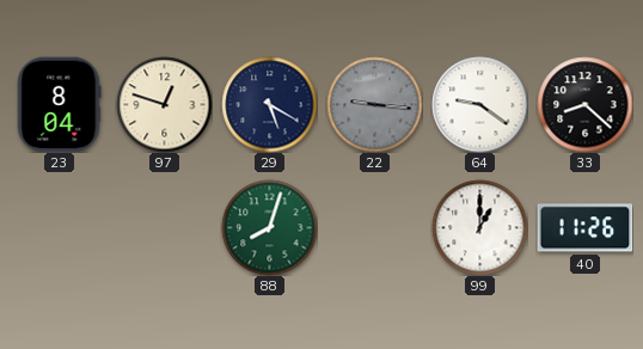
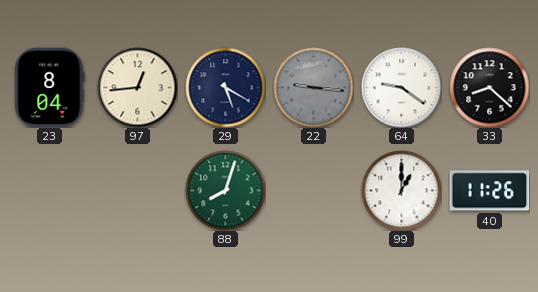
97: 12:48 -> 12:44 (137, 87)
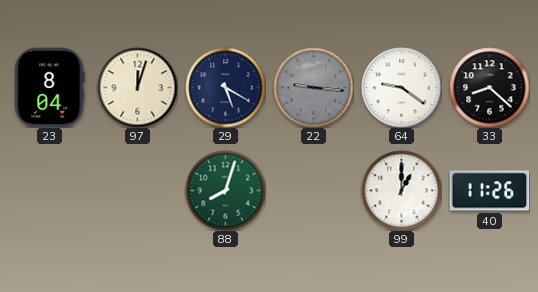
97: 12:44 -> 12:03 (137, 87)
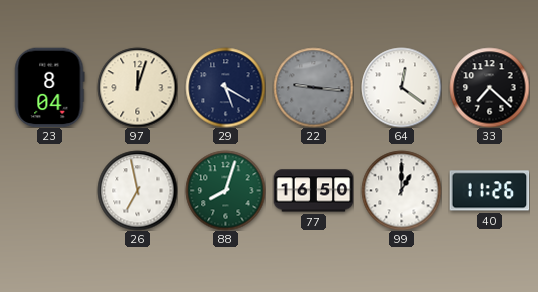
64: 9:21 -> 12:21 (401, 87)
33: 8:22 -> 7:22 (489, 87)
26: none -> 6:58 (137, 190)
77: none -> 16:50 (313, 191)
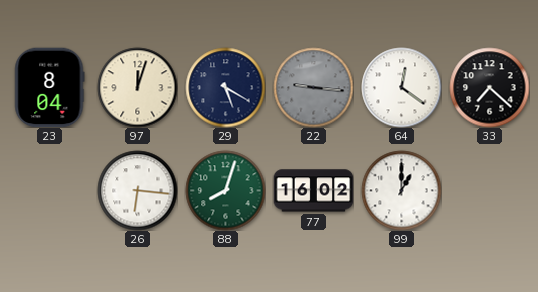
26: 6:58 -> 6:16 (137, 190)
77: 16:50 -> 16:02 (313, 191)
40: 11:26 -> none (489, 191)
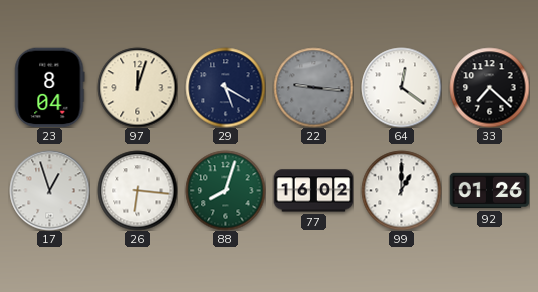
17: none -> 12:57 (49, 190)
92: none -> 01:26 (489, 191)
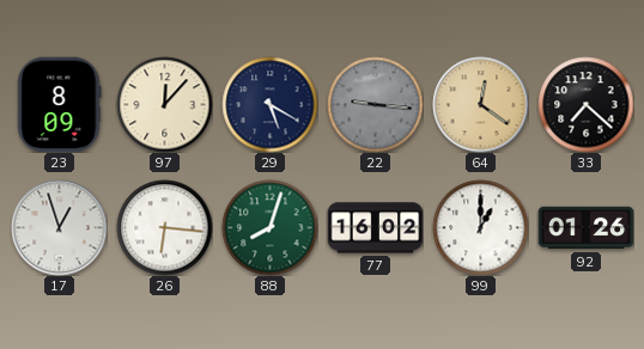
23: 8:04 -> 8:09 (60, 104)
97: 12:03 -> 12:07 (164, 104)
64 dial: white -> champagne (480, 104)
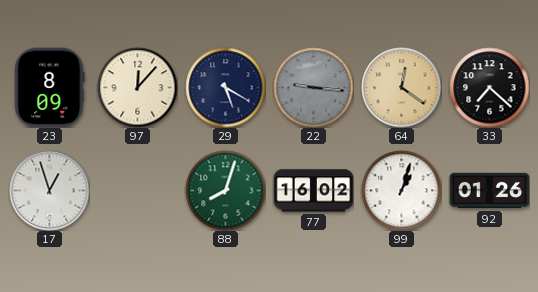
26: 6:16 -> none (164, 227)
99: 1:00 -> 1:03 (401, 190)
